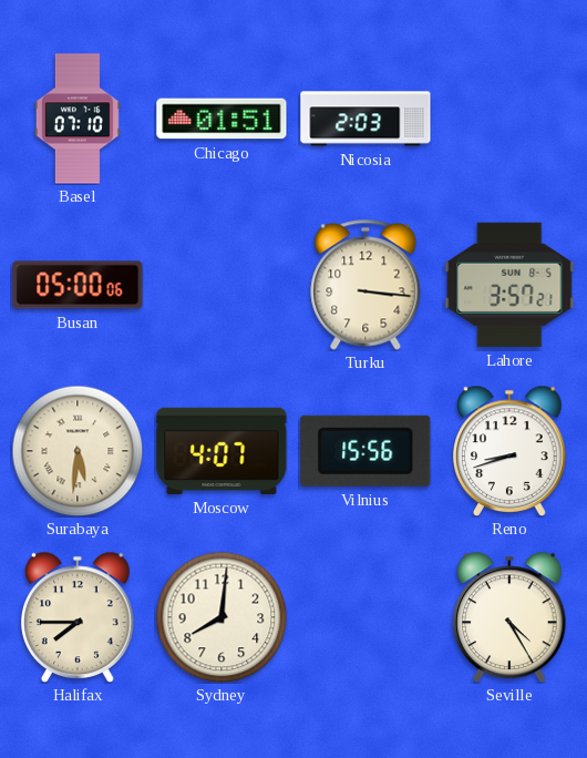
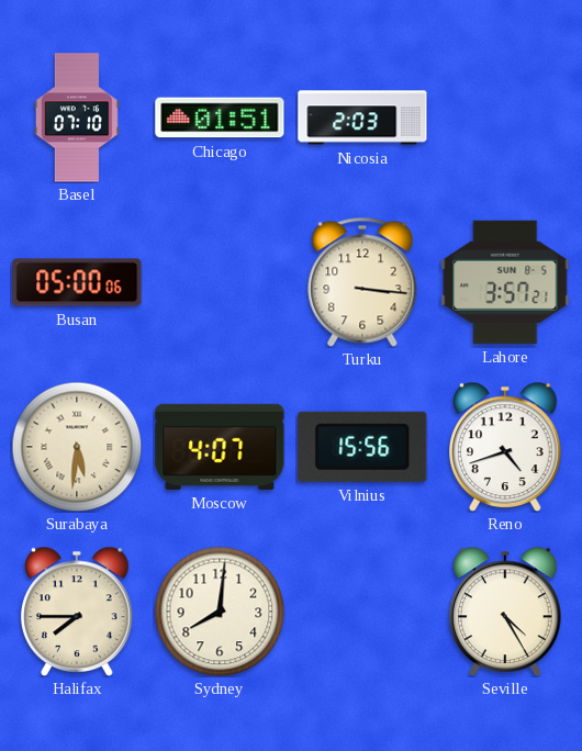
Reno: 8:42 -> 4:42 (506, 446)
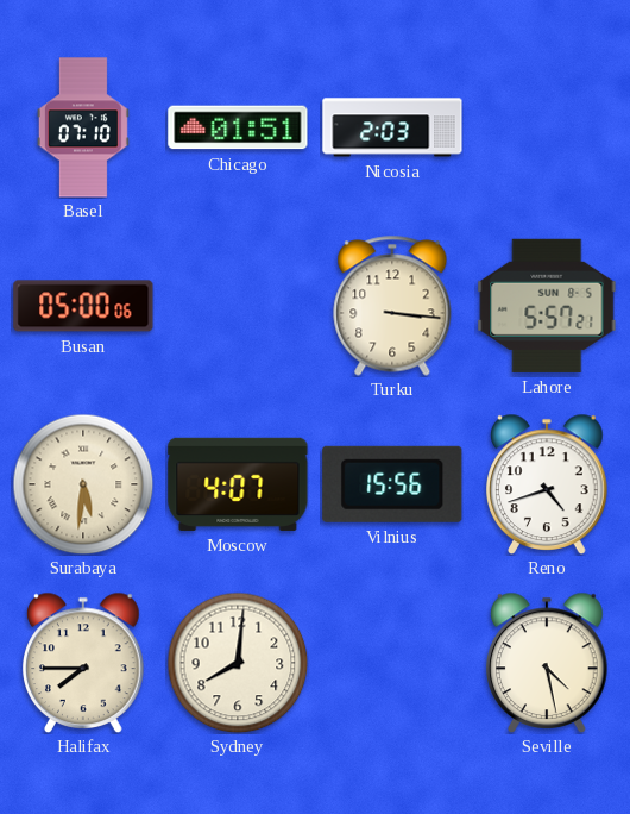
Lahore: 3:57 -> 5:57 (547, 306)
Seville: 4:25 -> 4:28 (548, 662)
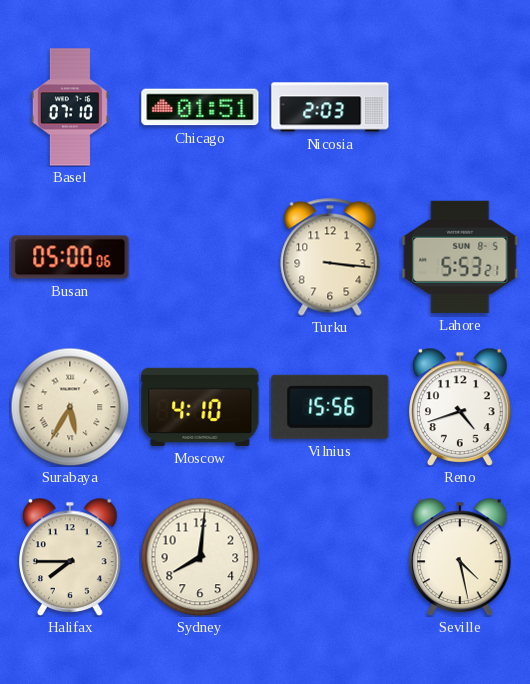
Lahore: 5:57 -> 5:53 (460, 257)
Surabaya: 5:31 -> 5:35 (70, 407)
Moscow: 4:07 -> 4:10 (200, 407)
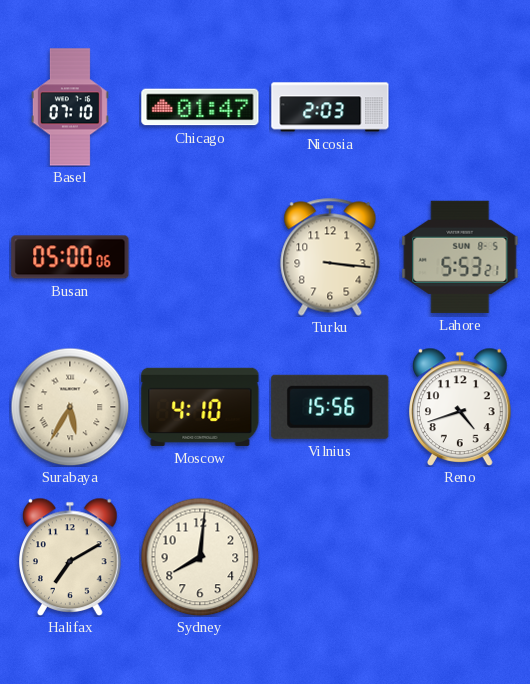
Chicago: 01:51 -> 01:47 (200, 107)
Halifax: 7:45 -> 7:10 (71, 556)
Seville: 4:28 -> none (461, 556)
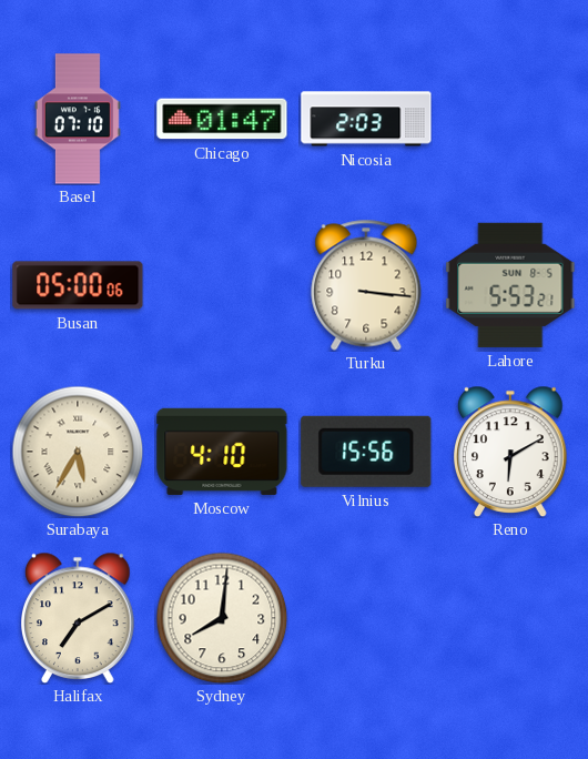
Reno: 4:42 -> 6:10 (511, 451)
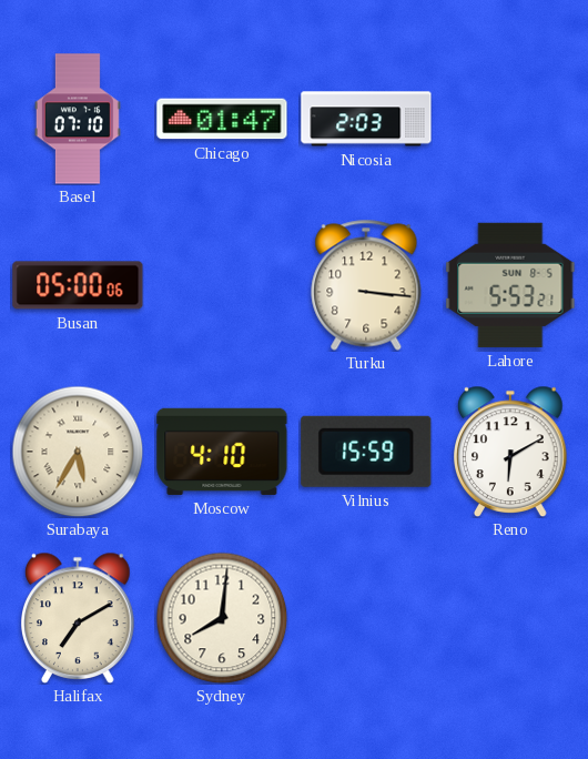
Vilnius: 15:56 -> 15:59 (366, 452)
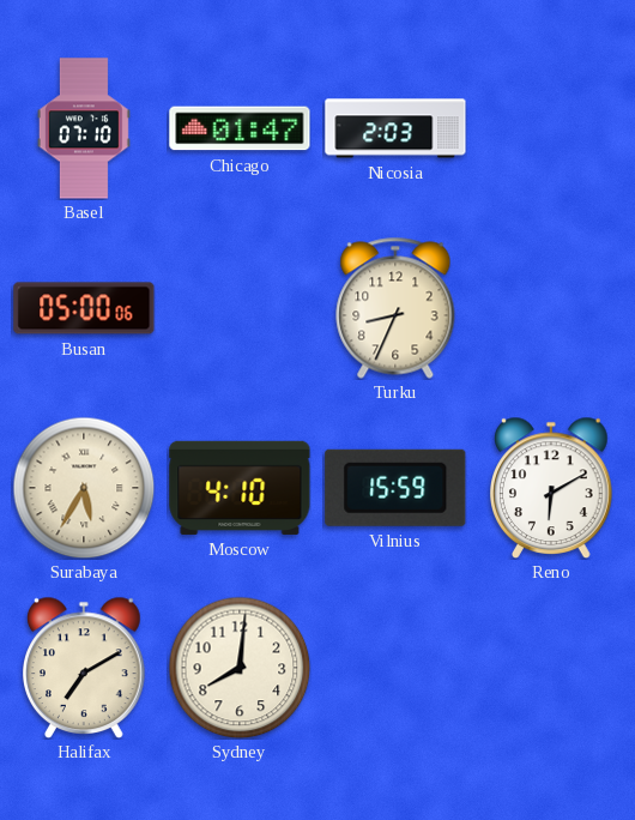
Turku: 3:16 -> 8:34 (395, 308)
Lahore: 5:53 -> none (510, 285)
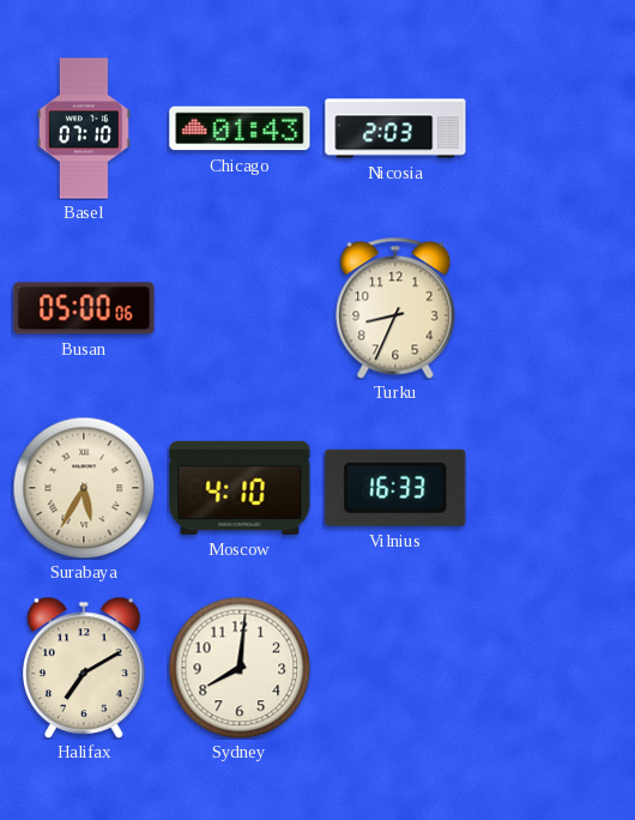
Chicago: 01:47 -> 01:43 (240, 128)
Vilnius: 15:59 -> 16:33 (395, 488)
Reno: 6:10 -> none (552, 487)
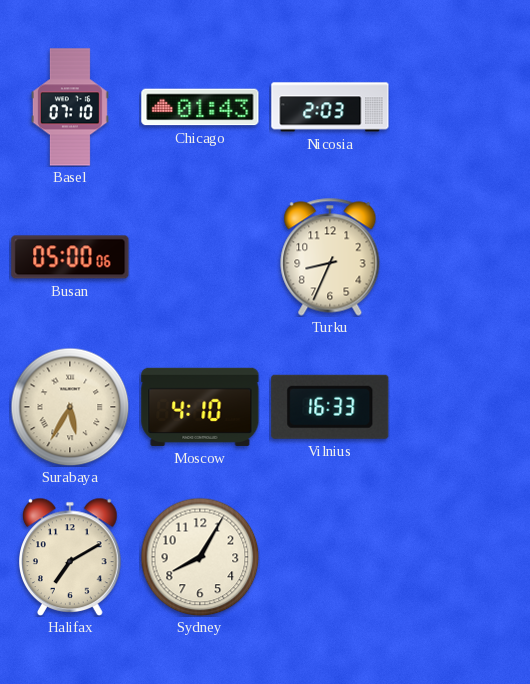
Sydney: 8:01 -> 8:05 (200, 557)
